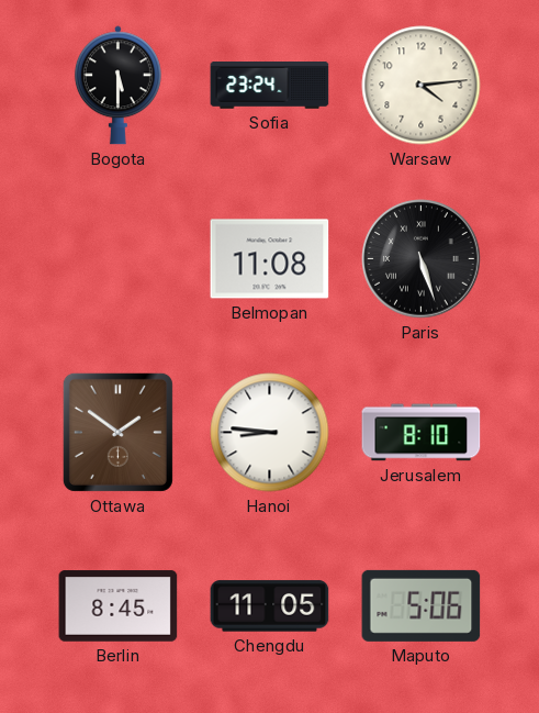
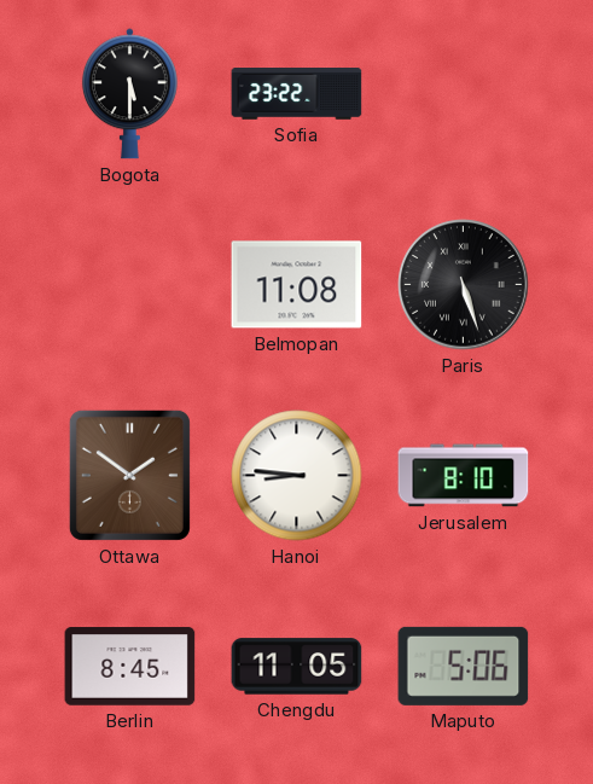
Sofia: 23:24 -> 23:22 (297, 94)
Warsaw: 4:14 -> none (422, 86)
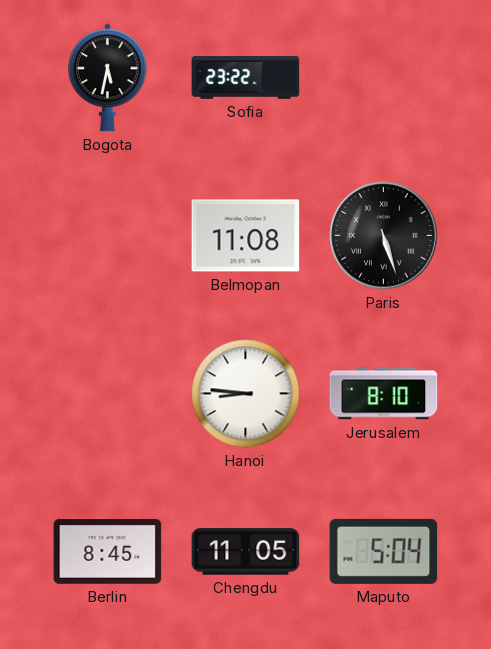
Bogota: 5:30 -> 5:32 (107, 78)
Ottawa: 1:51 -> none (129, 475)
Maputo: 5:06 -> 5:04 (384, 551)
